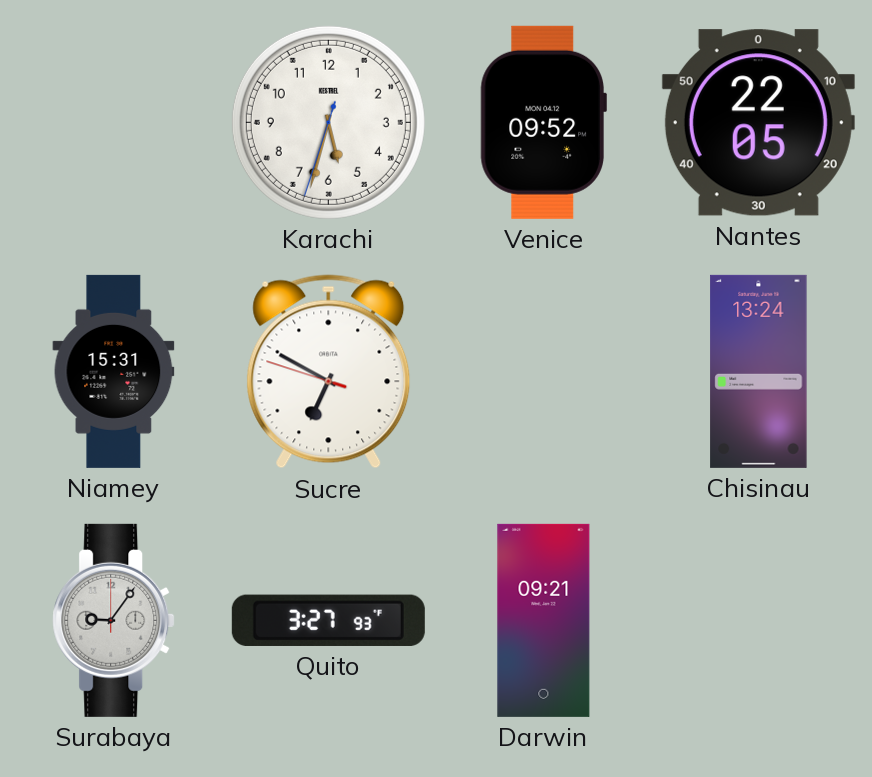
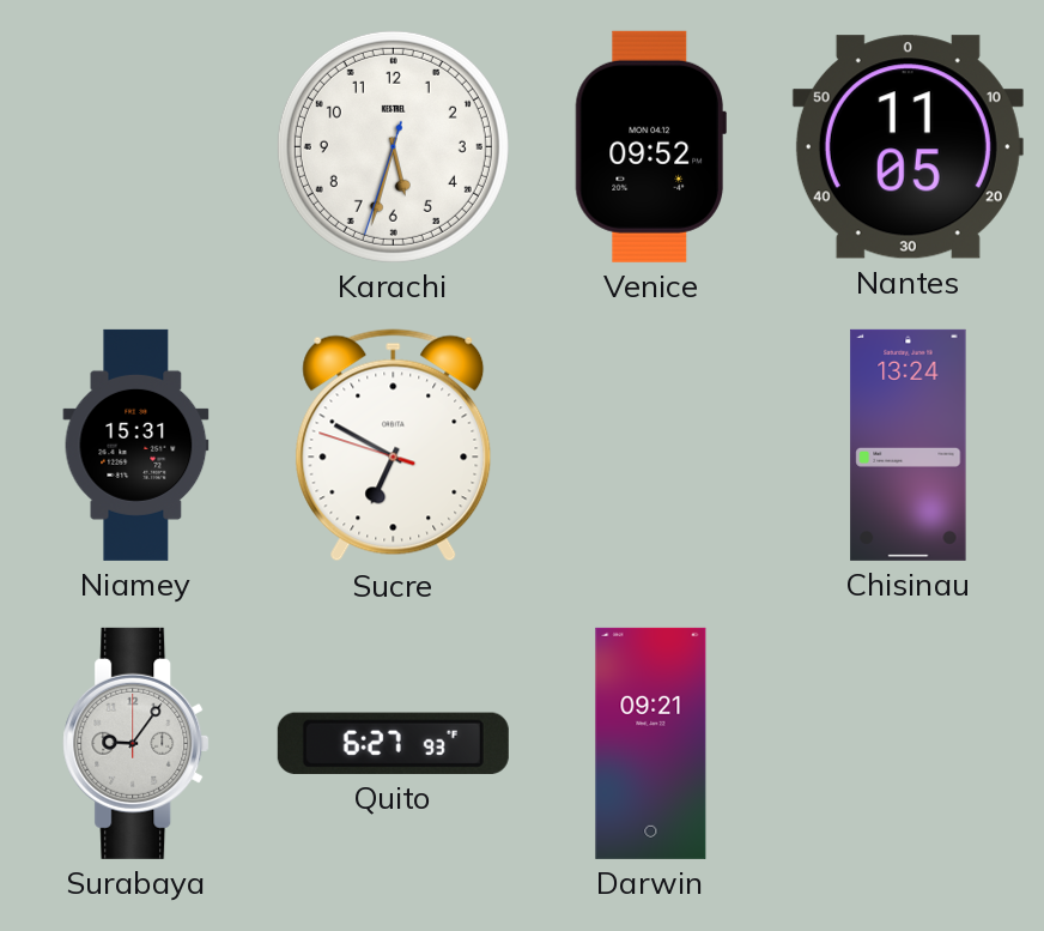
Nantes: 22:05 -> 11:05 (908, 147)
Quito: 3:27 -> 6:27 (393, 743)
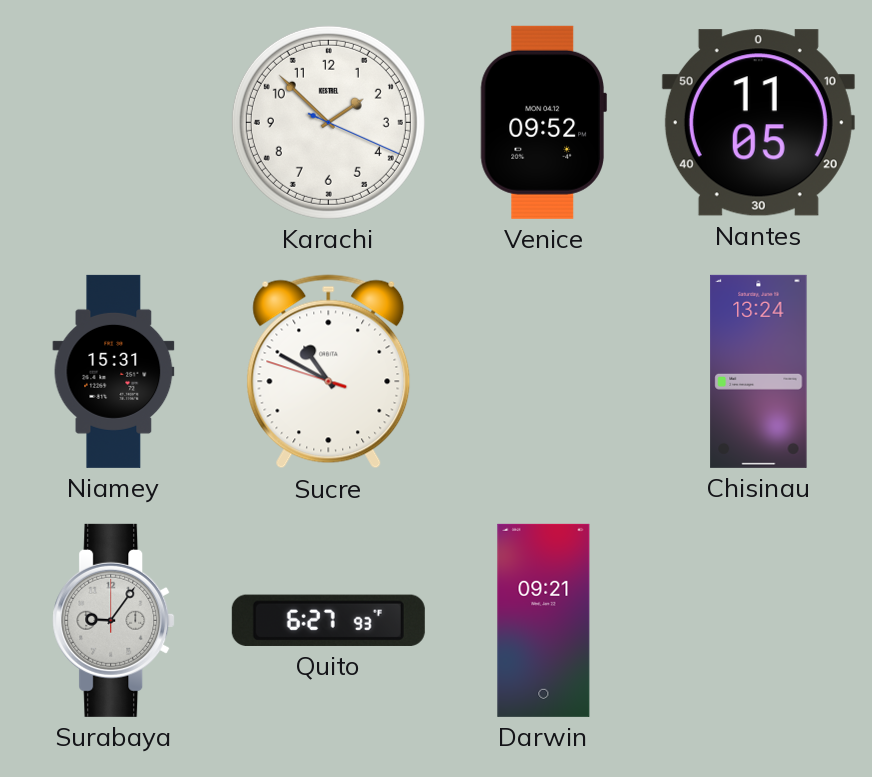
Karachi: 5:32 -> 1:52 (328, 122)
Sucre: 6:49 -> 10:49 (329, 372)
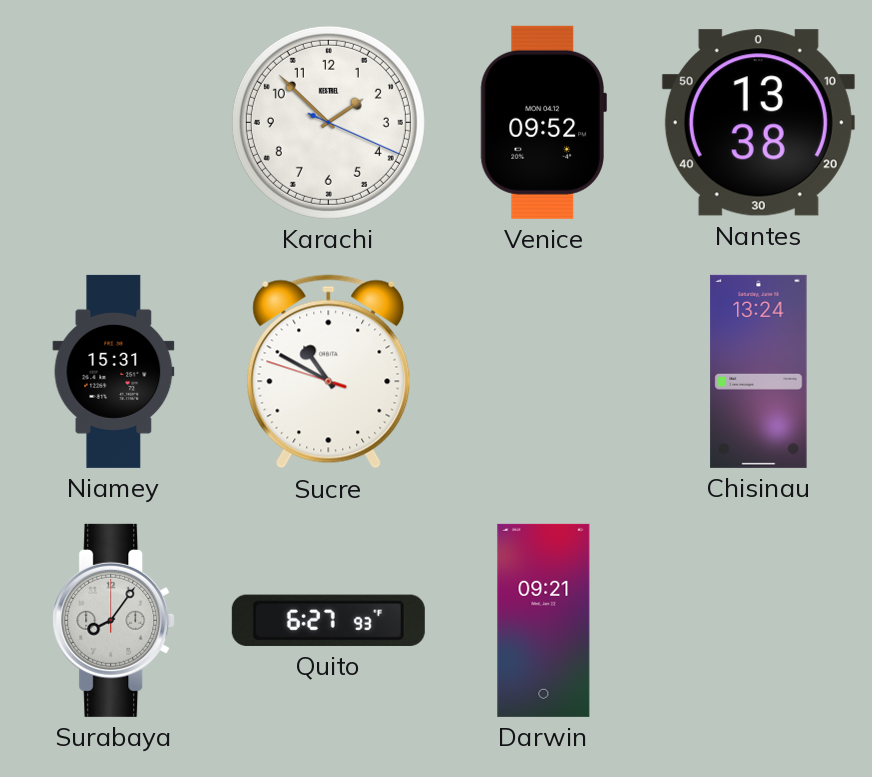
Nantes: 11:05 -> 13:38 (758, 123)
Surabaya: 9:06 -> 8:06 (114, 620)
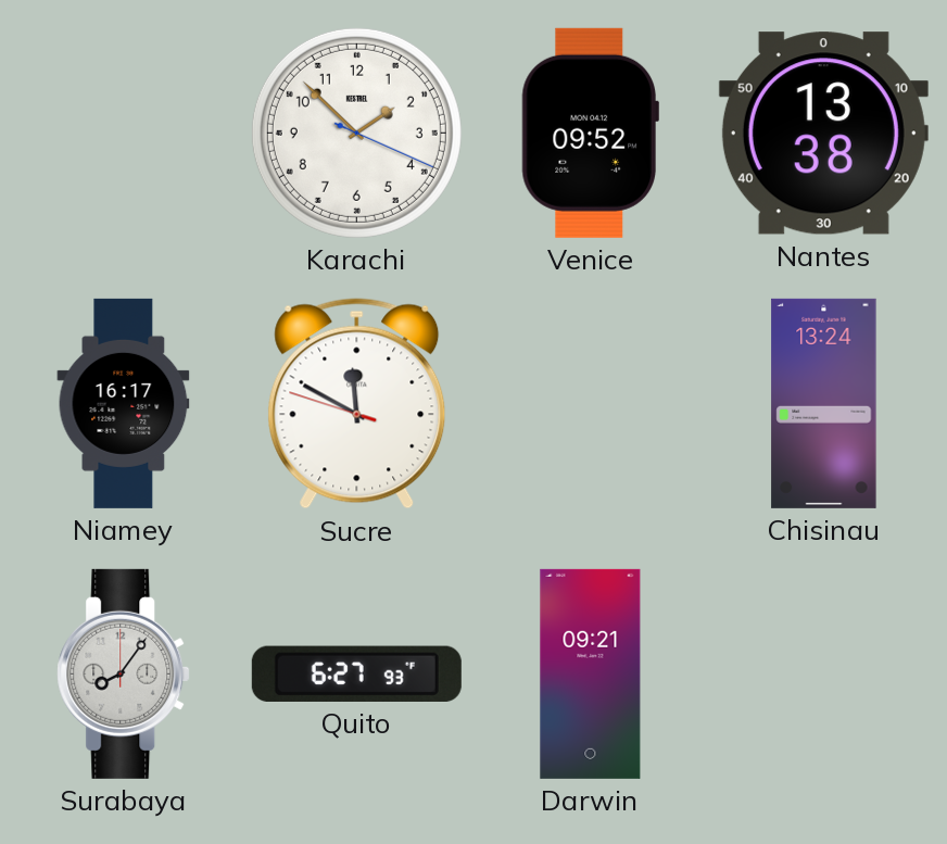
Niamey: 15:31 -> 16:17 (124, 403)
Sucre: 10:49 -> 11:49 (357, 404)
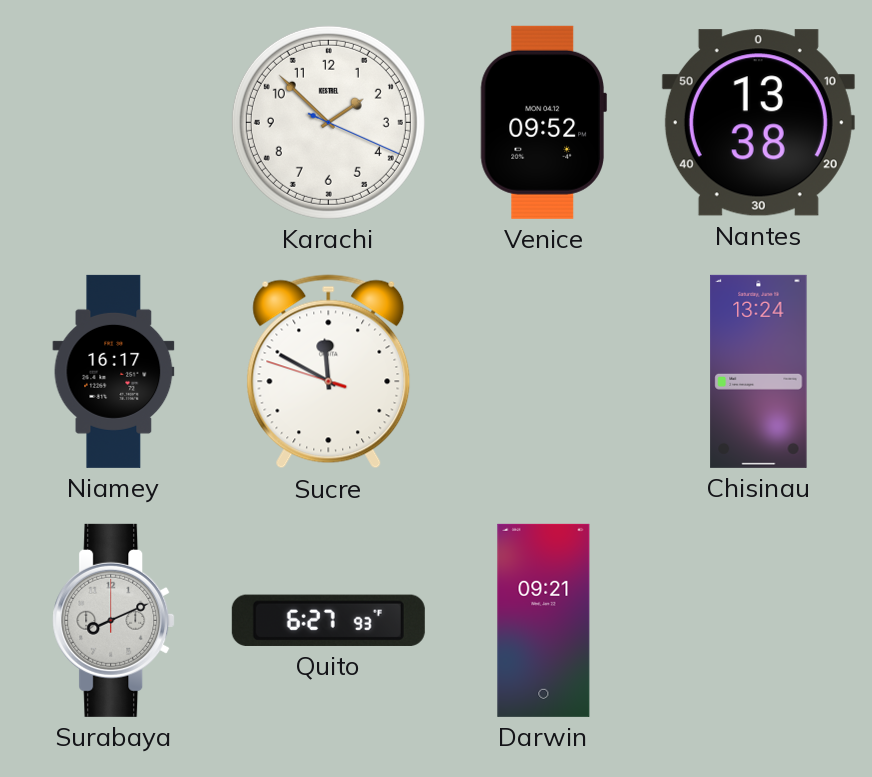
Surabaya: 8:06 -> 8:11 (114, 620)
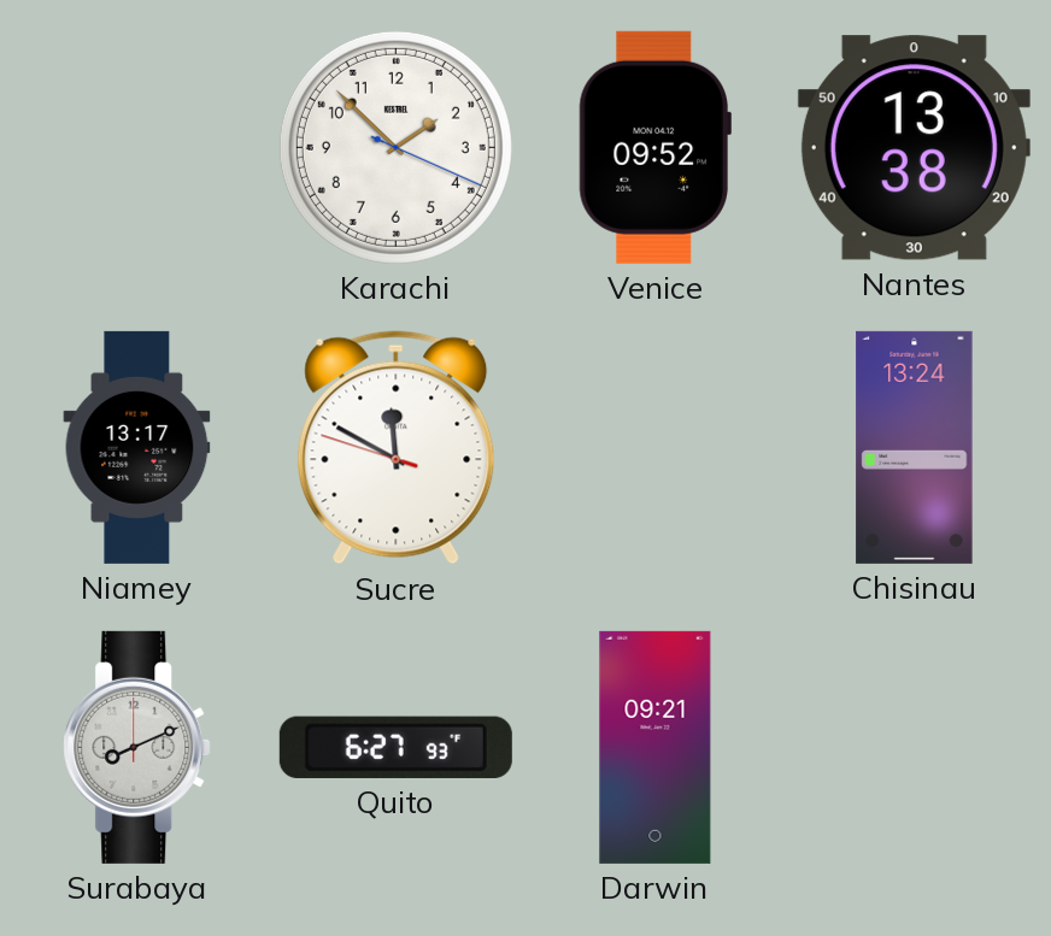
Niamey: 16:17 -> 13:17 (137, 447)
